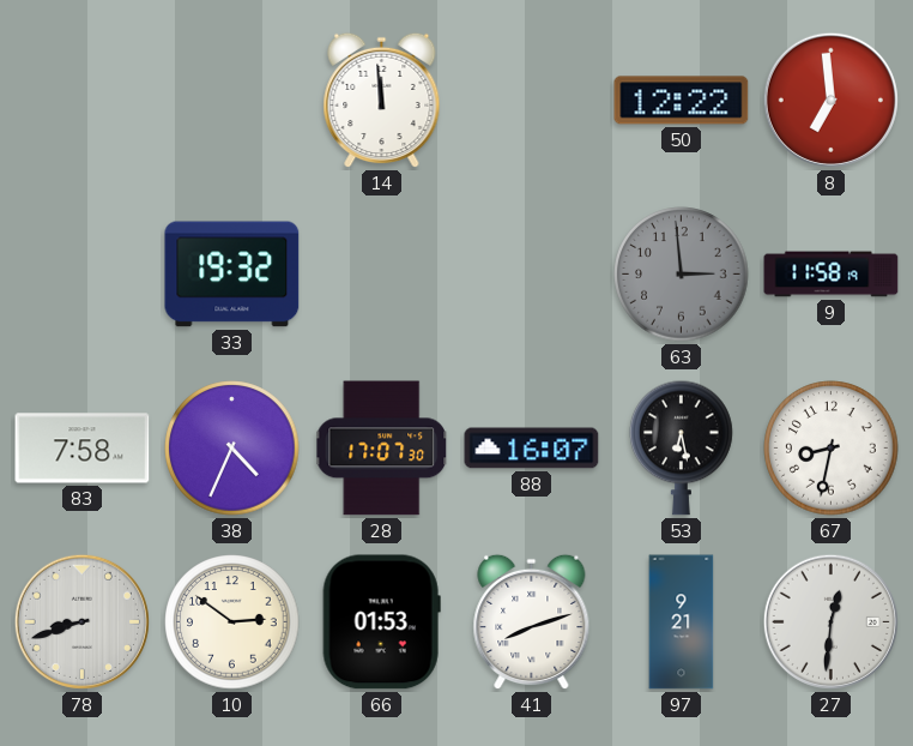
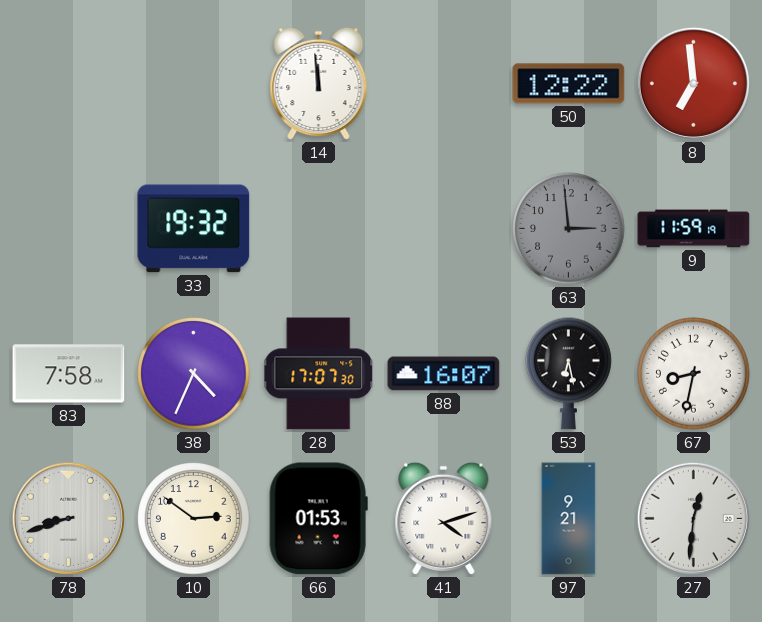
9: 11:58 -> 11:59 (694, 229)
41: 8:12 -> 4:12 (444, 519)
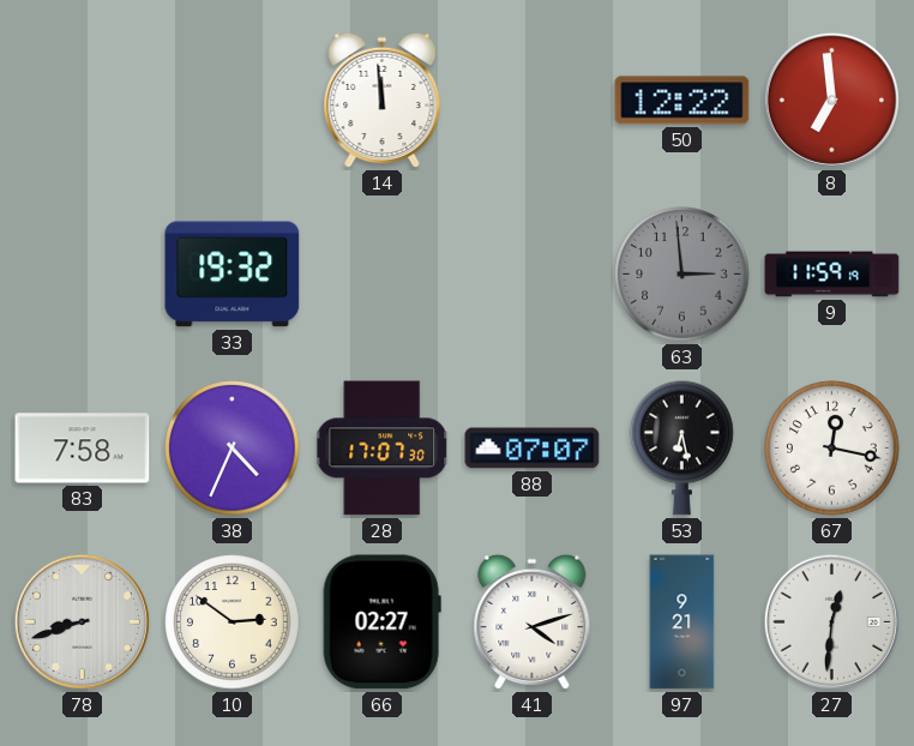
88: 16:07 -> 07:07 (533, 449)
67: 8:32 -> 12:17 (832, 449)
66: 01:53 -> 02:27 (381, 622)
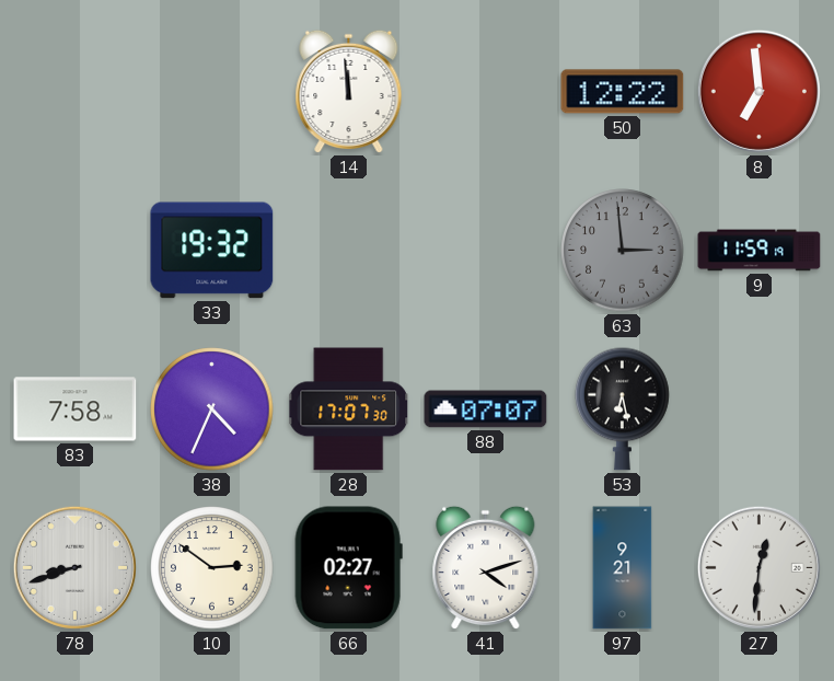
67: 12:17 -> none (832, 449)
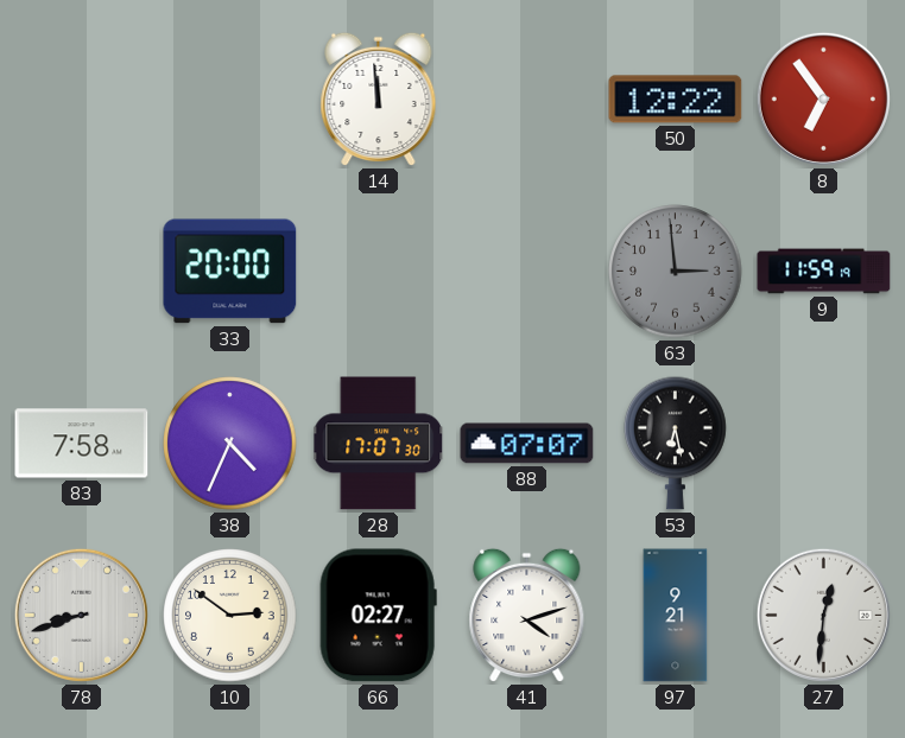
8: 6:59 -> 6:54 (823, 98)
33: 19:32 -> 20:00 (230, 272)
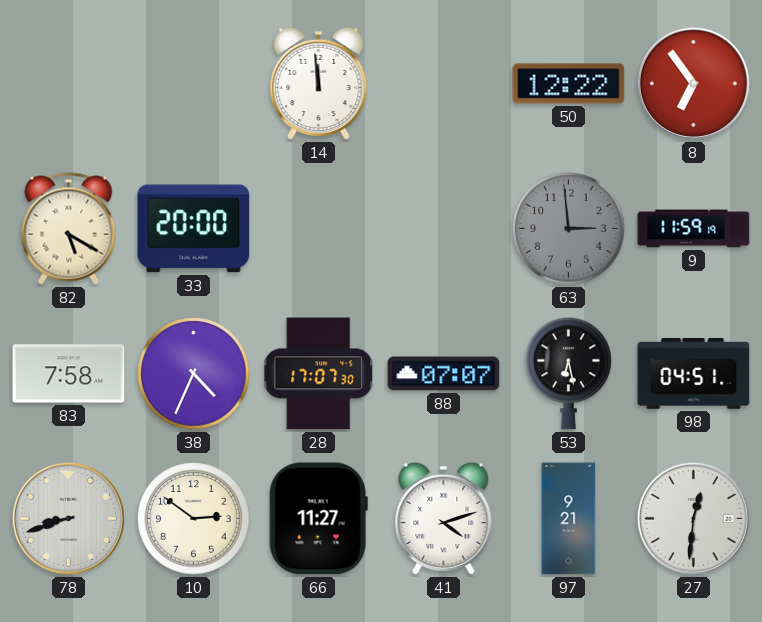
82: none -> 5:20 (69, 229)
98: none -> 04:51 (694, 374)
66: 02:27 -> 11:27 (318, 519)
